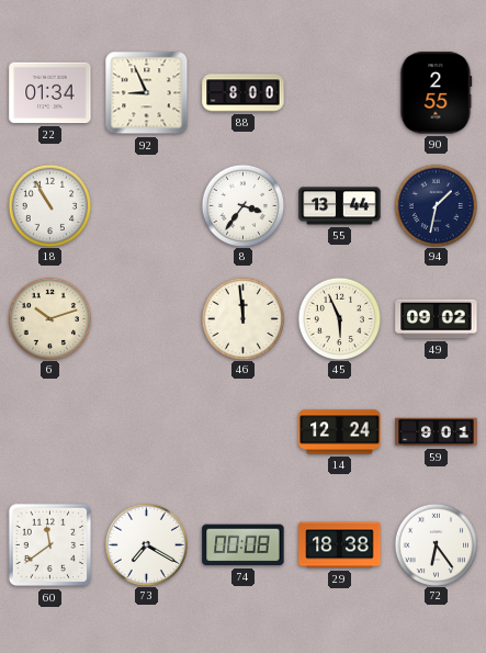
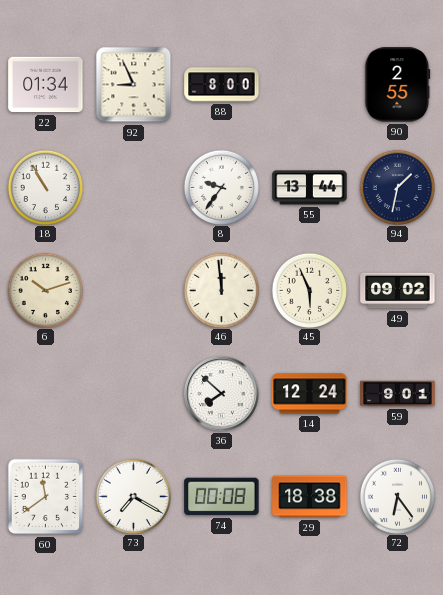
8: 3:36 -> 9:36 (221, 187)
36: none -> 7:52 (222, 394)
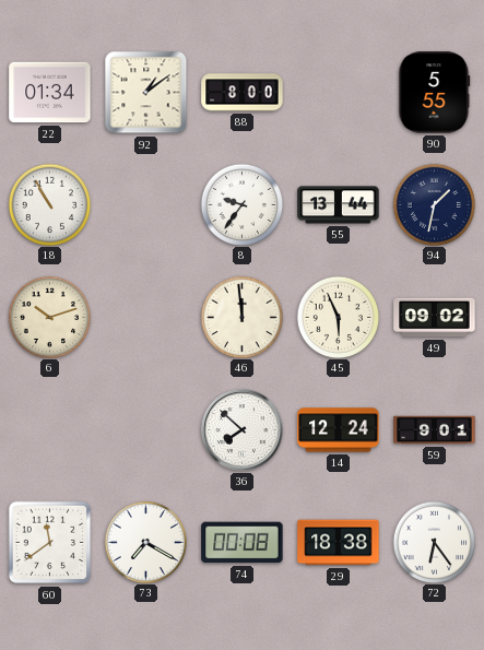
92: 8:56 -> 1:09 (146, 93)
90: 2:55 -> 5:55 (435, 93)
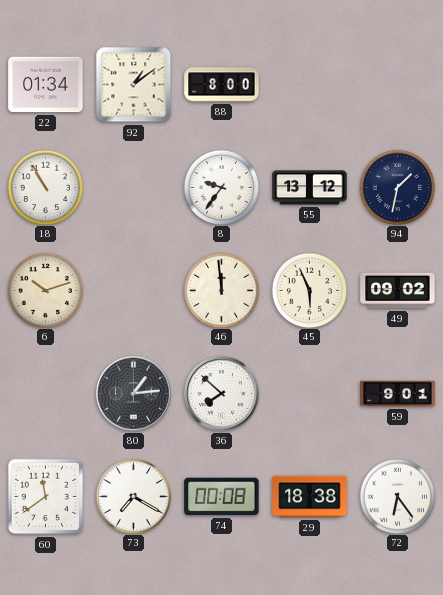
90: 5:55 -> none (435, 93)
55: 13:44 -> 13:12 (310, 188)
80: none -> 1:14 (134, 394)
14: 12:24 -> none (339, 430)
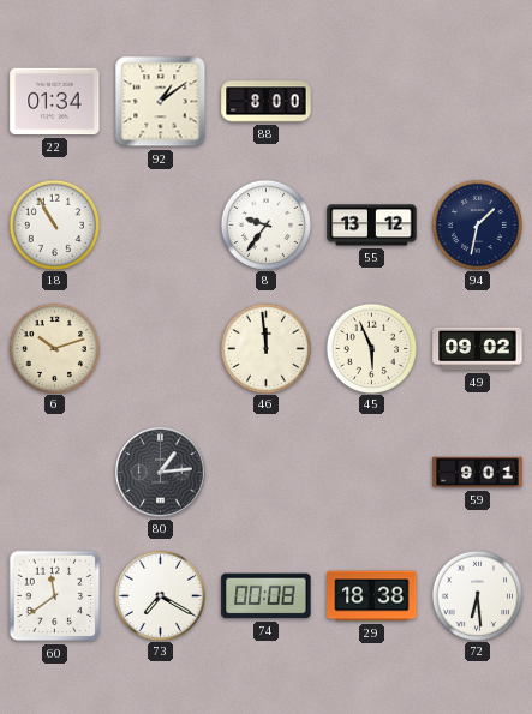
36: 7:52 -> none (222, 394)
72: 6:24 -> 6:29 (477, 595)
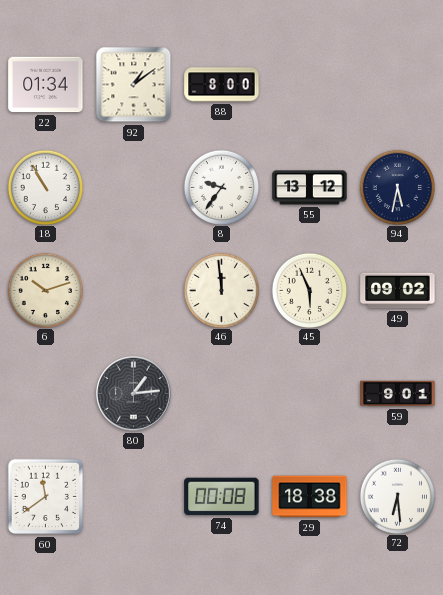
94: 1:32 -> 5:32 (397, 187)
73: 7:20 -> none (160, 595)
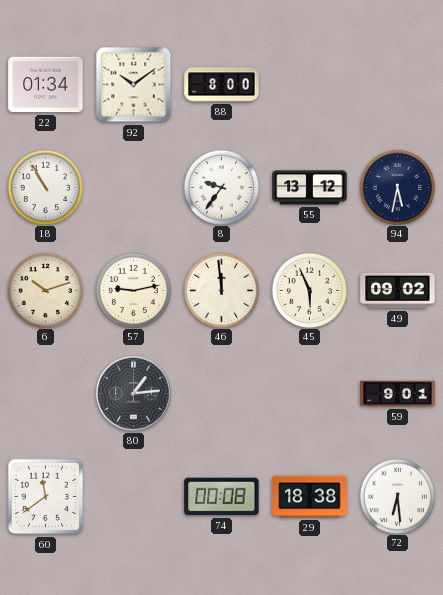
92: 1:09 -> 10:09 (134, 85)
57: none -> 9:13 (133, 290)
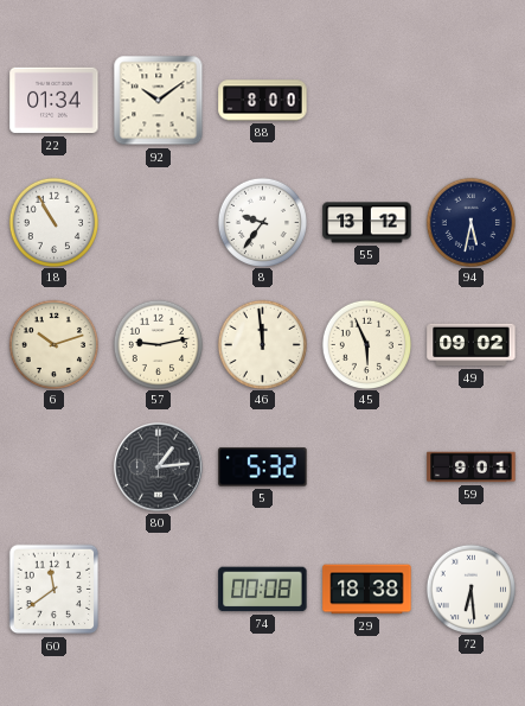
5: none -> 5:32 (263, 468)
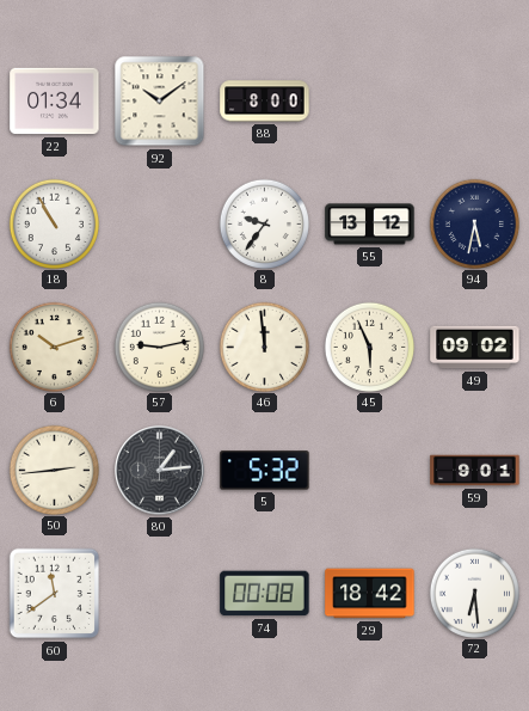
50: none -> 2:44 (54, 470)
29: 18:38 -> 18:42 (370, 594)
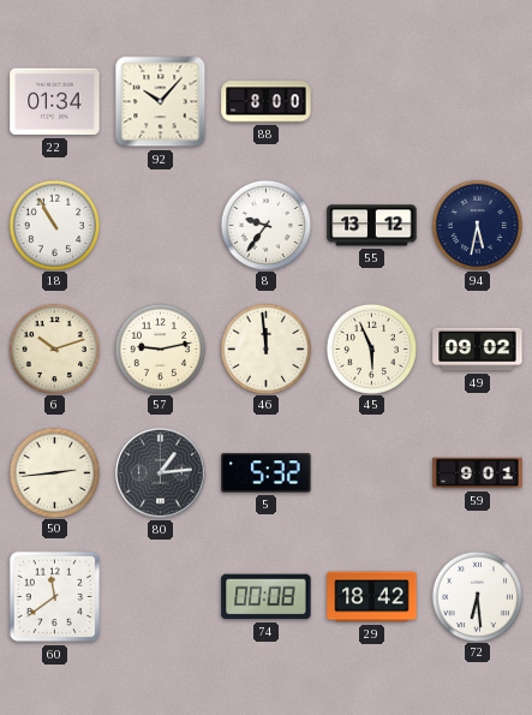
92: 10:09 -> 10:07 (161, 102)
